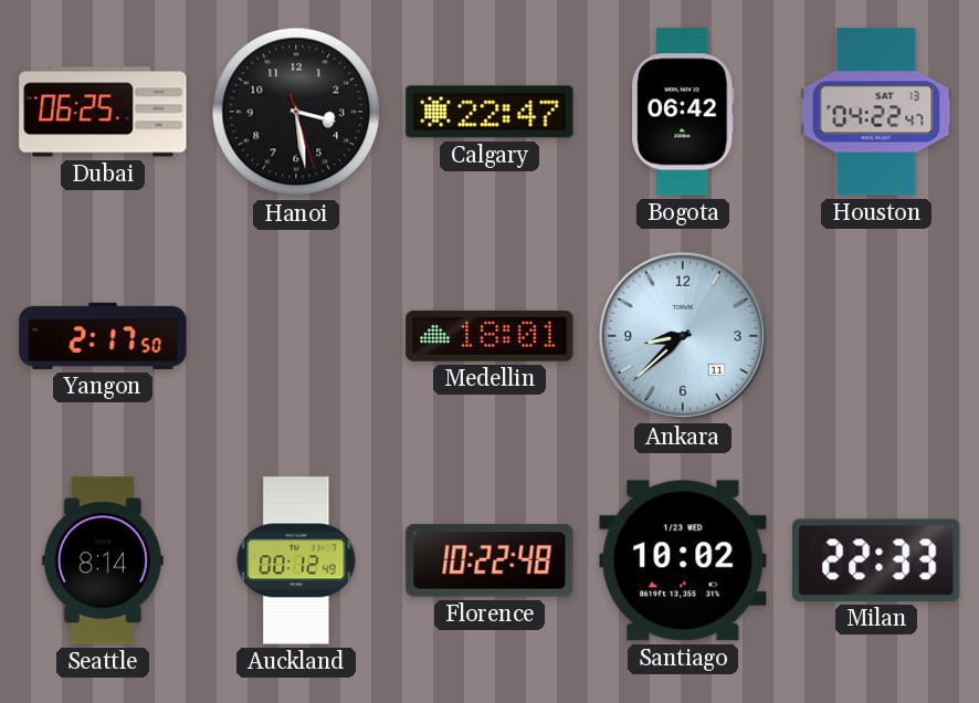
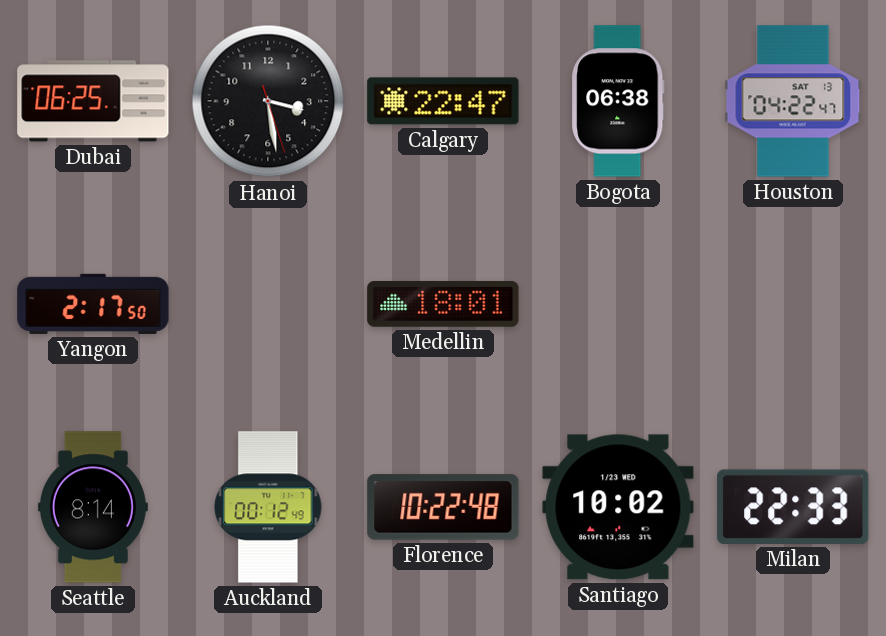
Bogota: 06:42 -> 06:38 (618, 101)
Ankara: 8:38 -> none (683, 336)
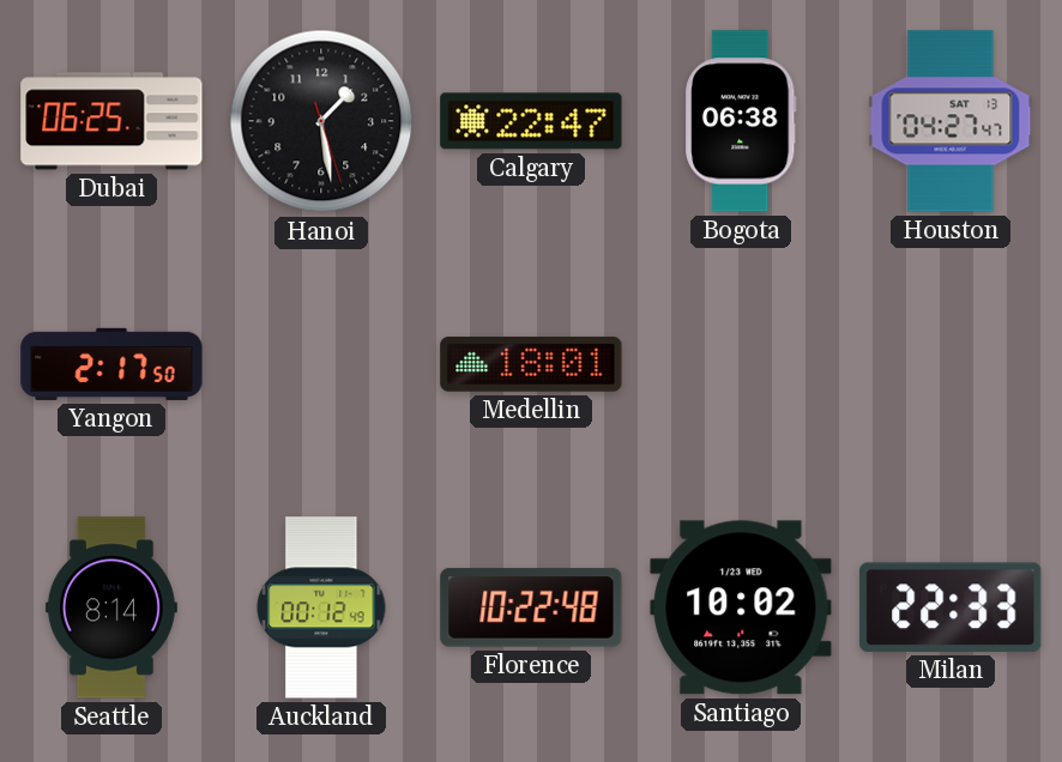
Hanoi: 3:28 -> 1:28 (321, 121)
Houston: 04:22 -> 04:27 (951, 121)
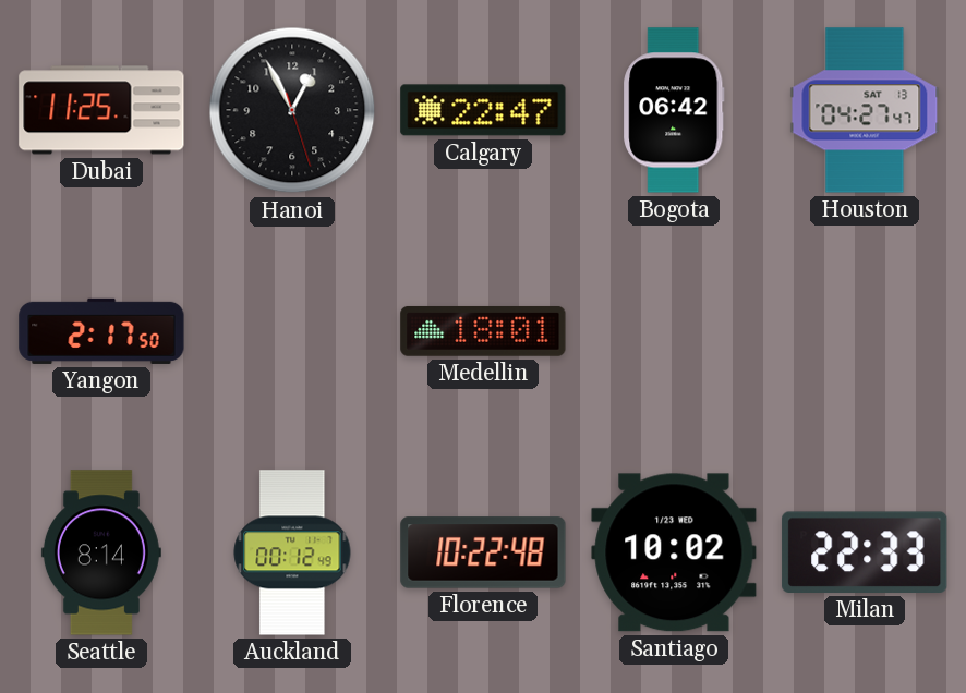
Dubai: 06:25 -> 11:25 (101, 110)
Hanoi: 1:28 -> 12:55 (292, 110)
Bogota: 06:38 -> 06:42 (674, 110)
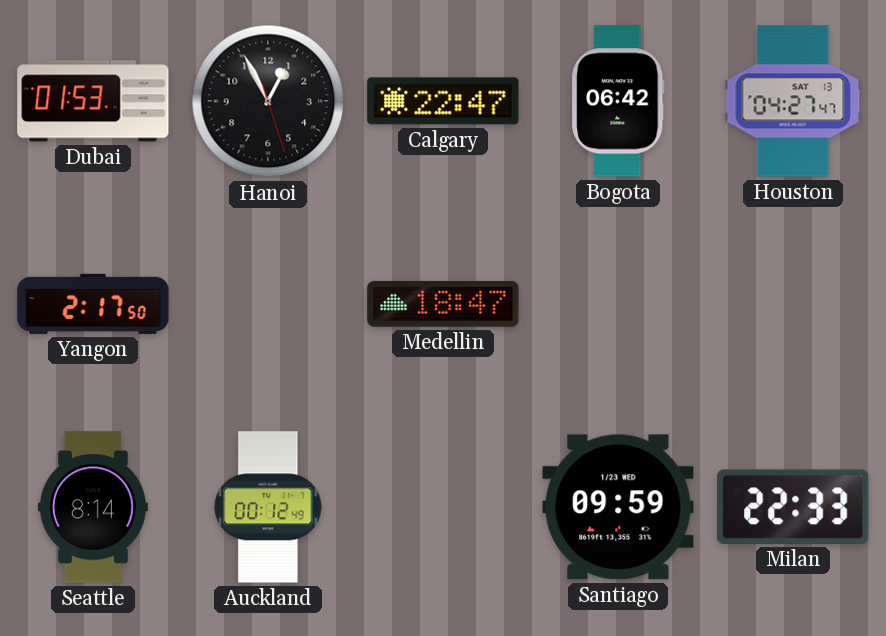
Dubai: 11:25 -> 01:53 (93, 101)
Medellin: 18:01 -> 18:47 (443, 304)
Florence: 10:22 -> none (483, 552)
Santiago: 10:02 -> 09:59 (618, 507)
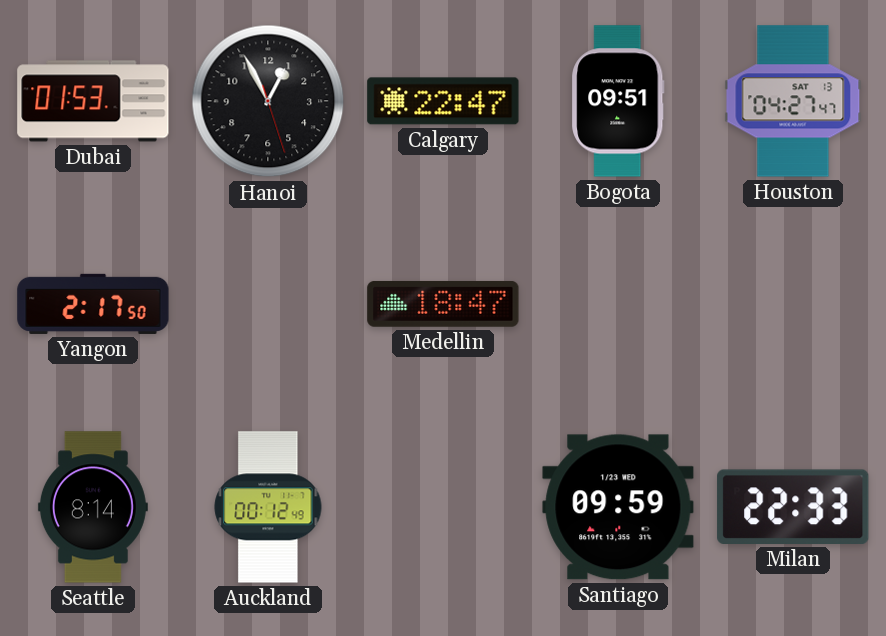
Bogota: 06:42 -> 09:51 (618, 101)
